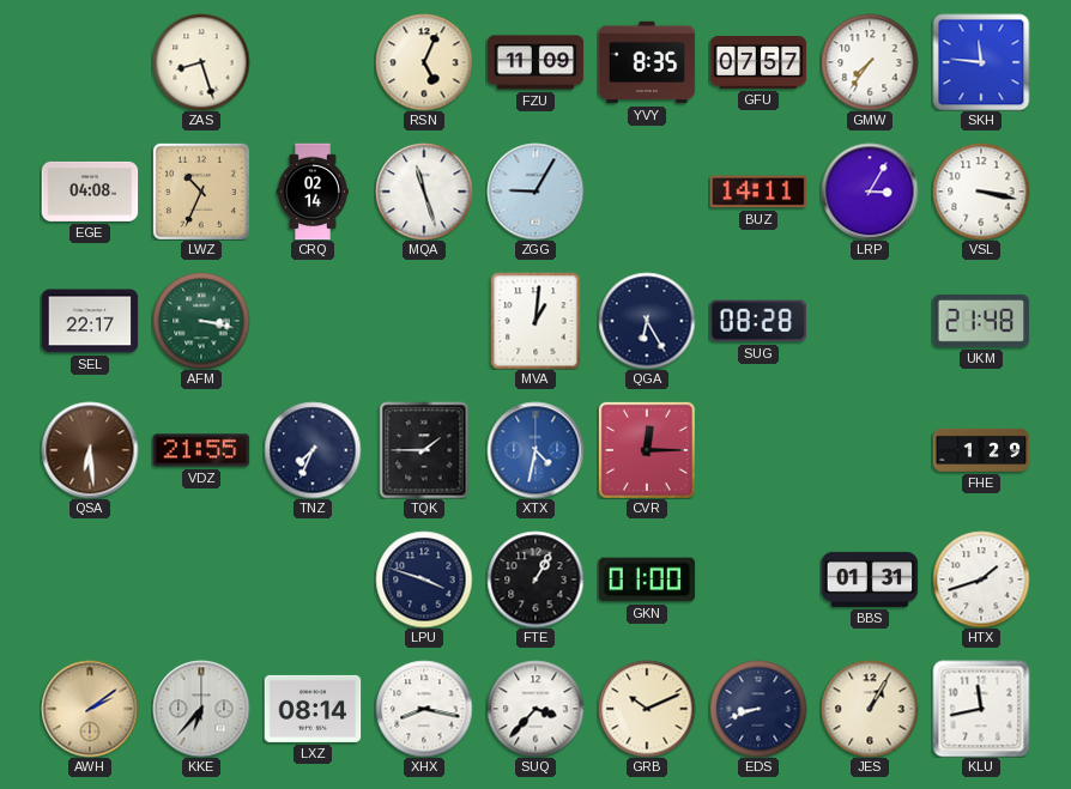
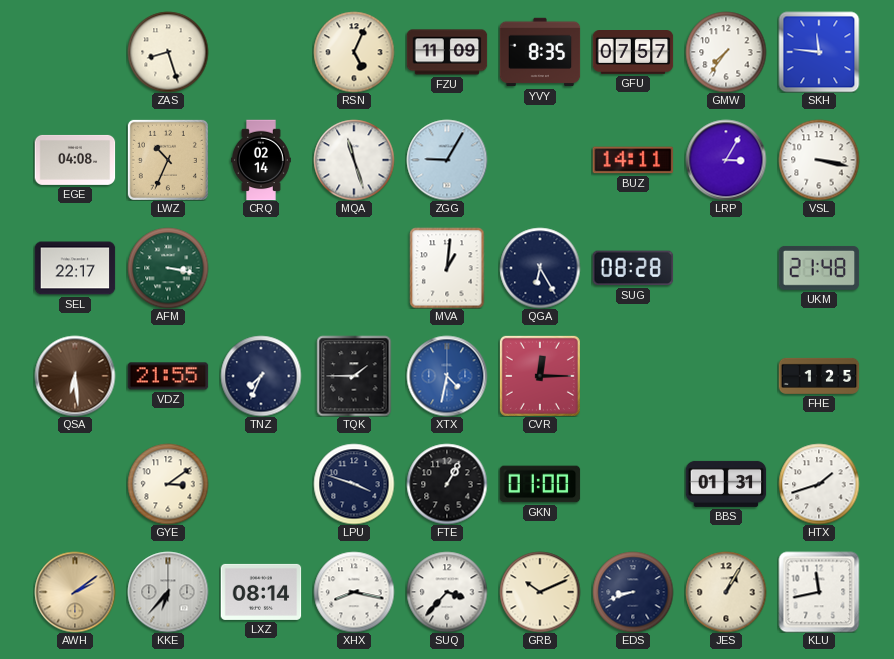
FHE: 1:29 -> 1:25 (819, 376)
GYE: none -> 3:09 (168, 484)
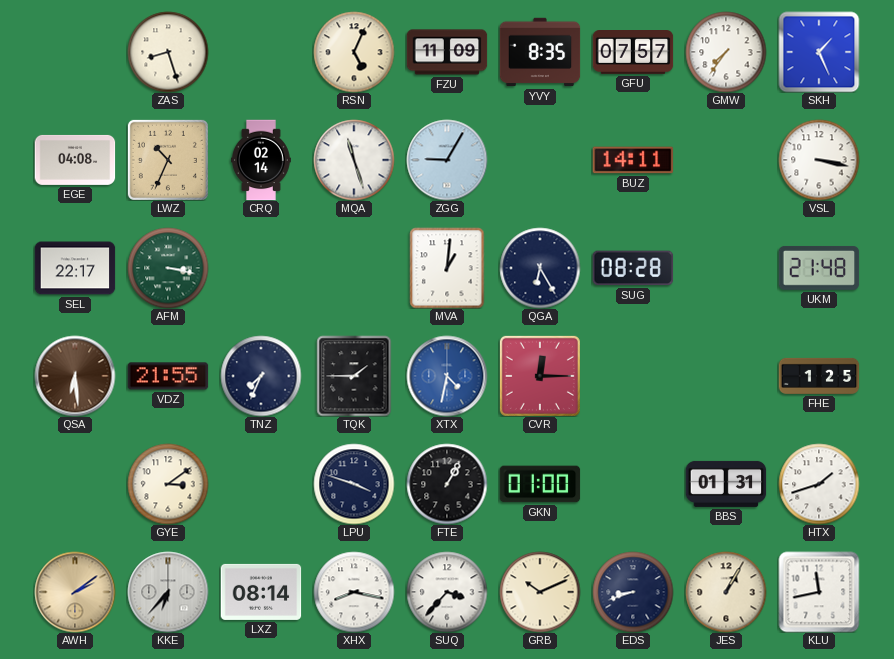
SKH: 11:46 -> 1:26 (819, 52)
LRP: 3:05 -> none (726, 160)
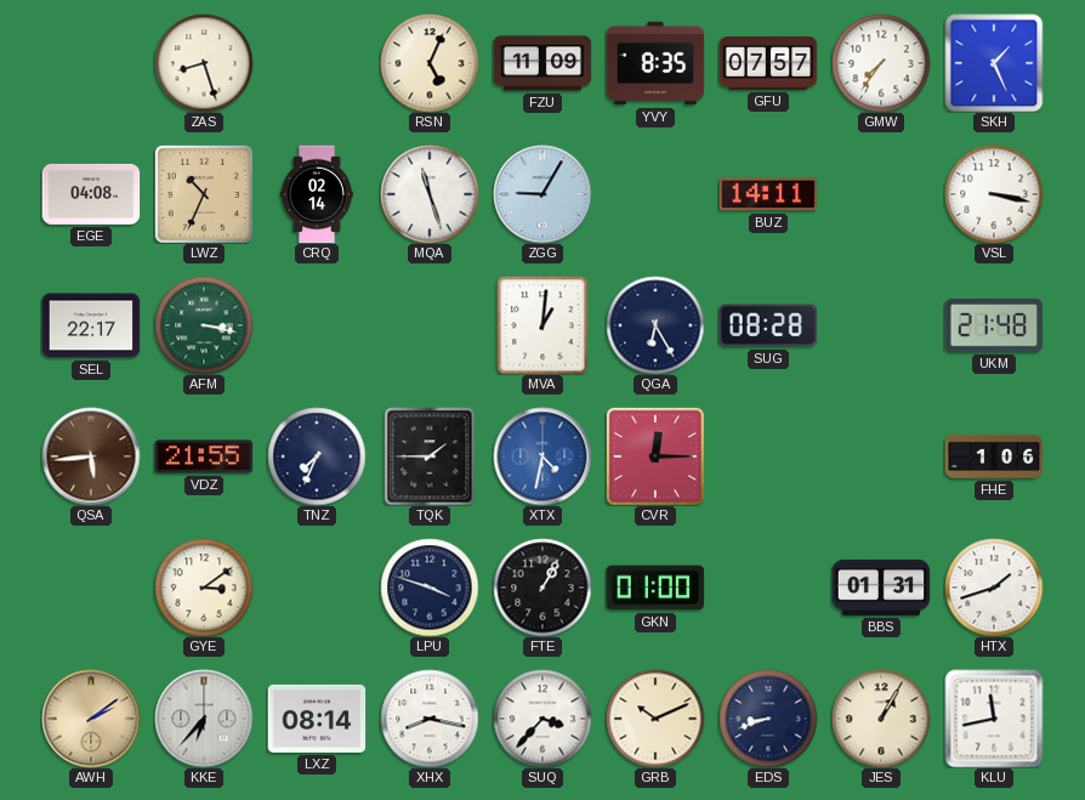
QSA: 6:29 -> 5:44 (91, 456)
FHE: 1:25 -> 1:06 (994, 456)
